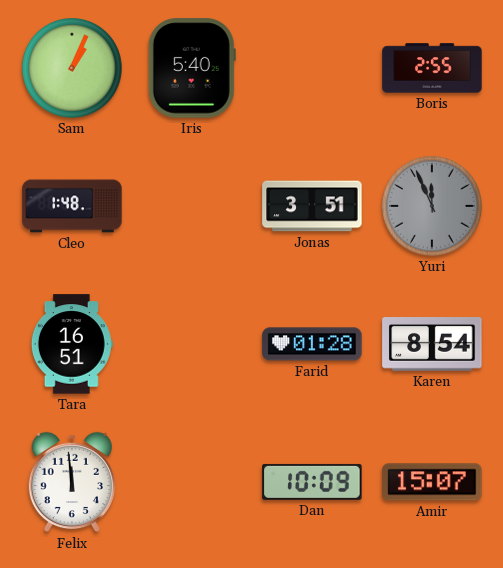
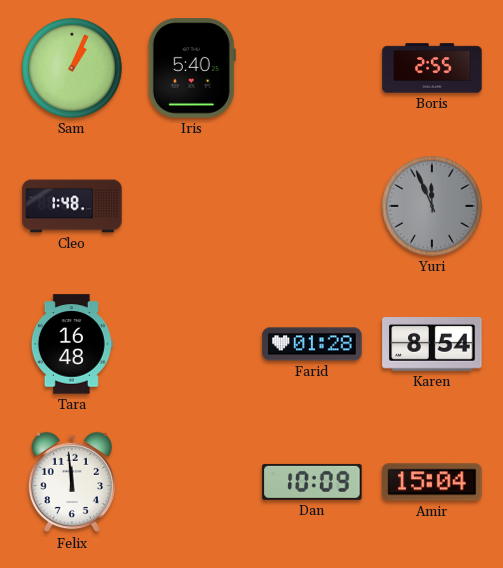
Jonas: 3:51 -> none (312, 206)
Tara: 16:51 -> 16:48 (72, 344)
Amir: 15:07 -> 15:04 (432, 482)
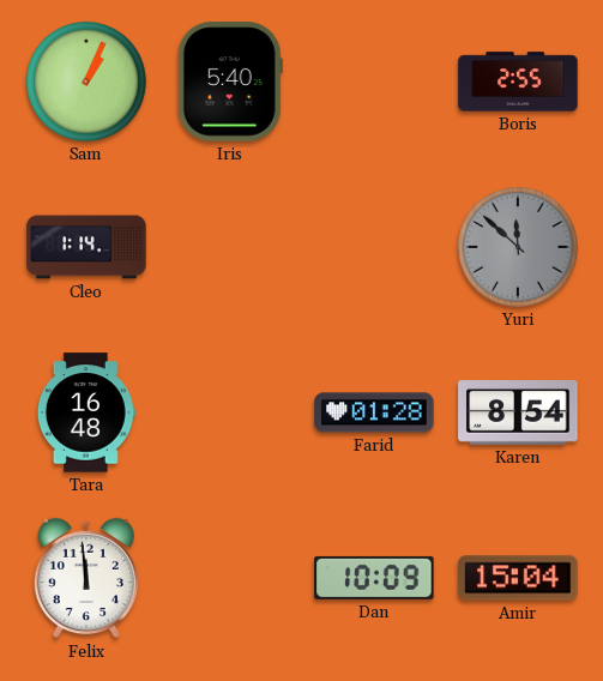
Cleo: 1:48 -> 1:14 (86, 247)
Yuri: 11:56 -> 11:52 (518, 247)
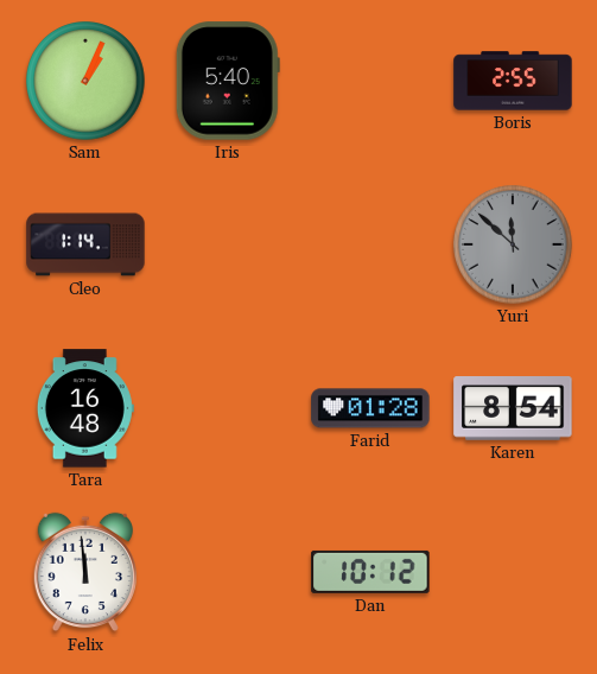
Dan: 10:09 -> 10:12 (370, 572)
Amir: 15:04 -> none (518, 578)
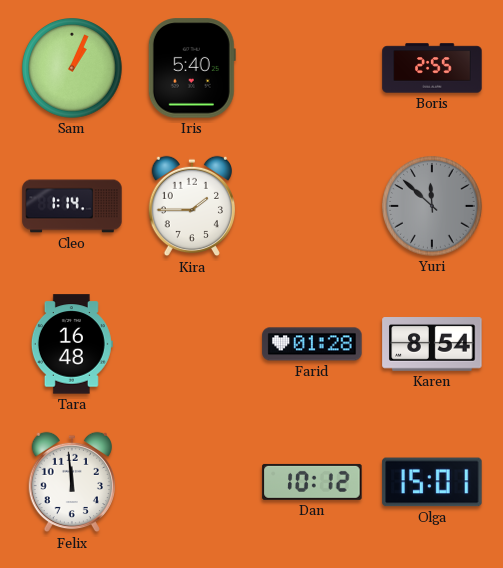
Kira: none -> 1:45 (191, 206)
Olga: none -> 15:01 (432, 482)
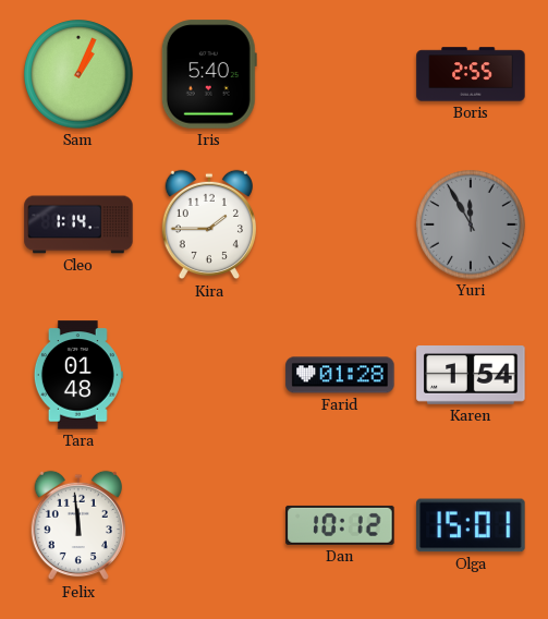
Yuri: 11:52 -> 11:55 (471, 224)
Tara: 16:48 -> 01:48 (78, 375)
Karen: 8:54 -> 1:54 (471, 376)
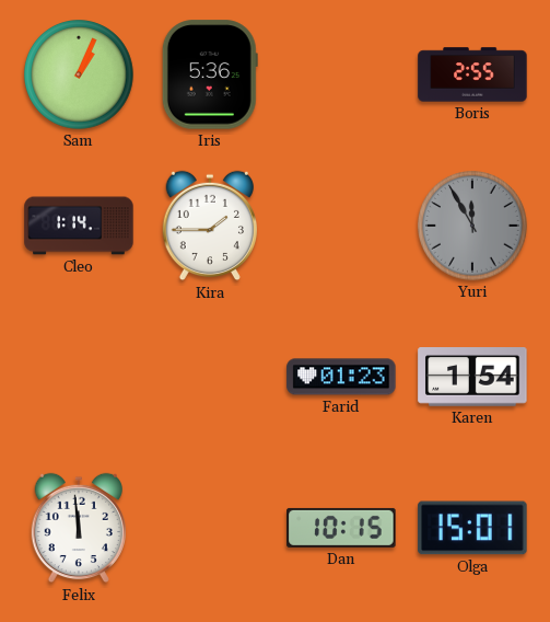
Iris: 5:40 -> 5:36 (210, 74)
Tara: 01:48 -> none (78, 375)
Farid: 01:28 -> 01:23 (341, 377)
Dan: 10:12 -> 10:15 (341, 528)
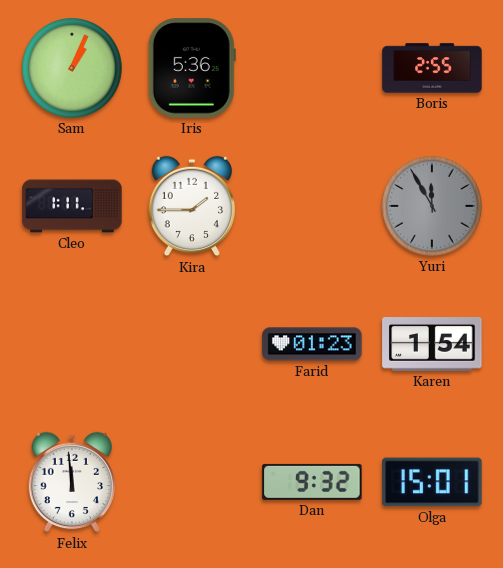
Cleo: 1:14 -> 1:11 (72, 206)
Dan: 10:15 -> 9:32 (312, 482)
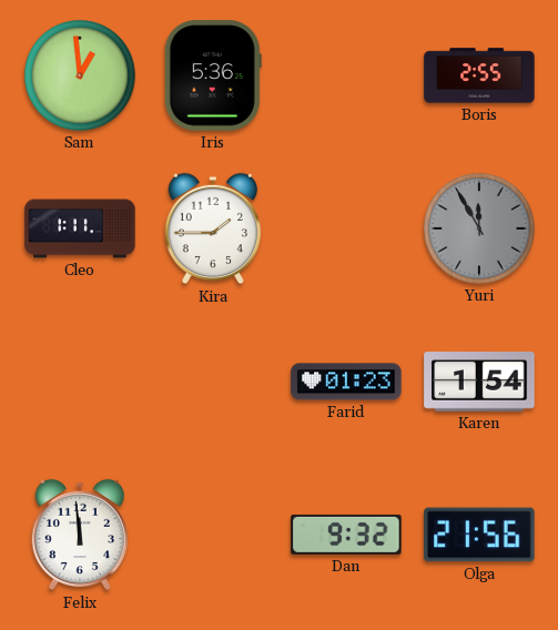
Sam: 1:04 -> 12:59 (80, 75)
Olga: 15:01 -> 21:56 (479, 535)
